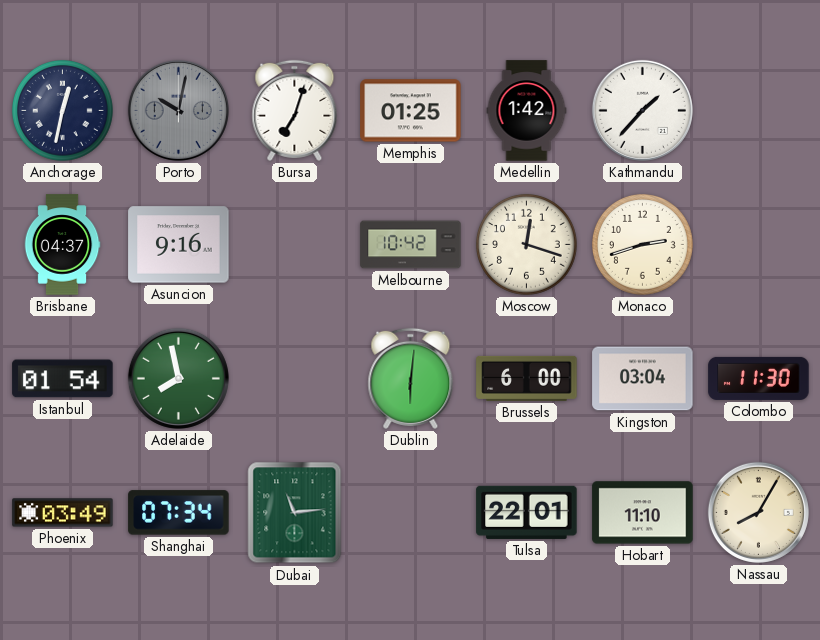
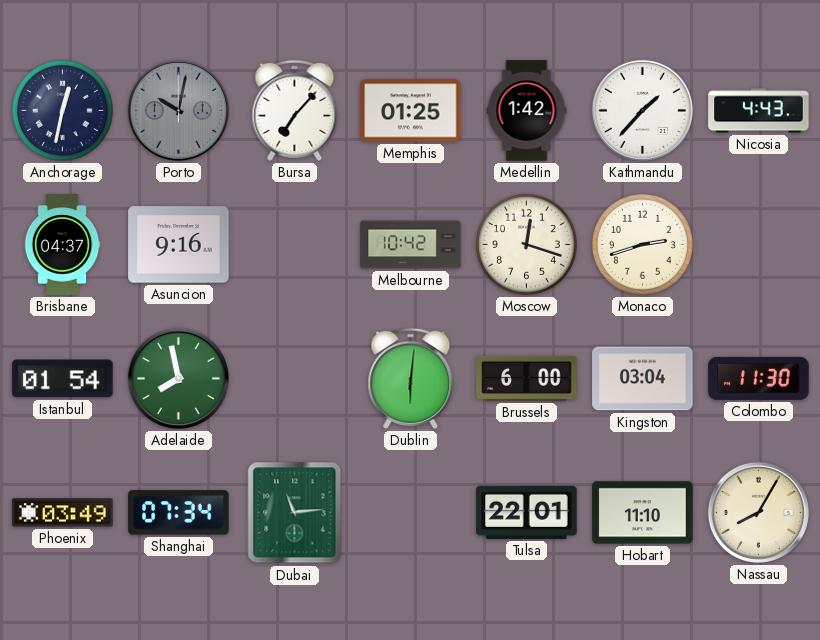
Bursa: 7:03 -> 7:07 (295, 110)
Nicosia: none -> 4:43 (759, 111)
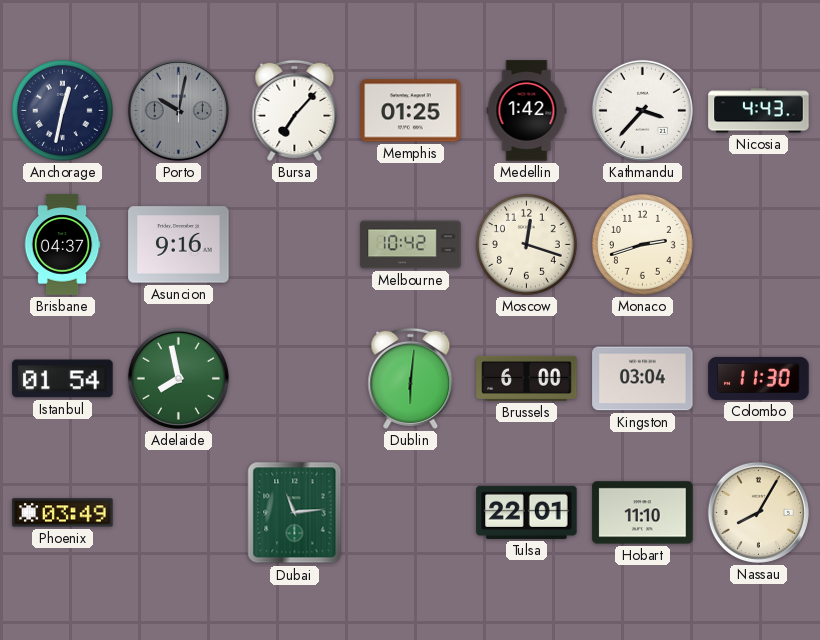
Kathmandu: 1:37 -> 3:37 (642, 110)
Shanghai: 07:34 -> none (179, 513)
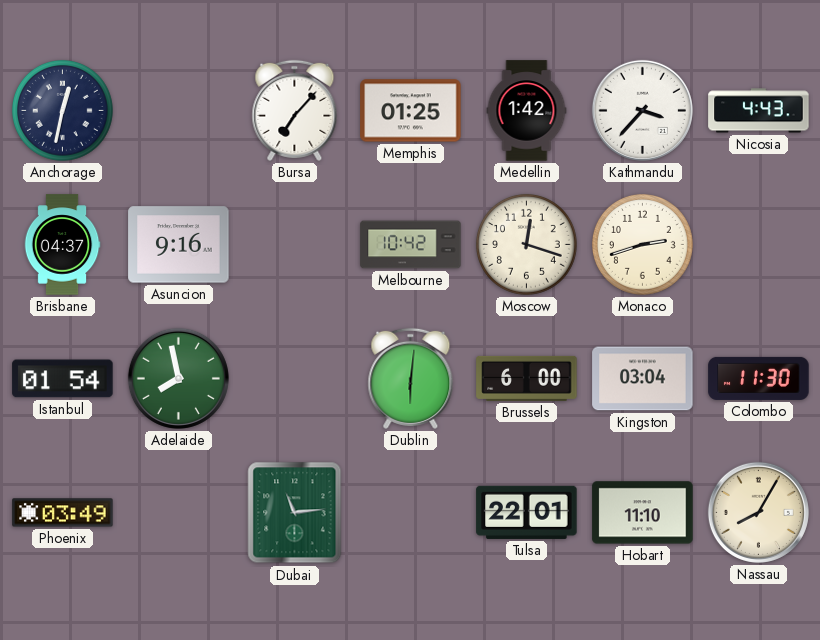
Porto: 10:02 -> none (178, 110)
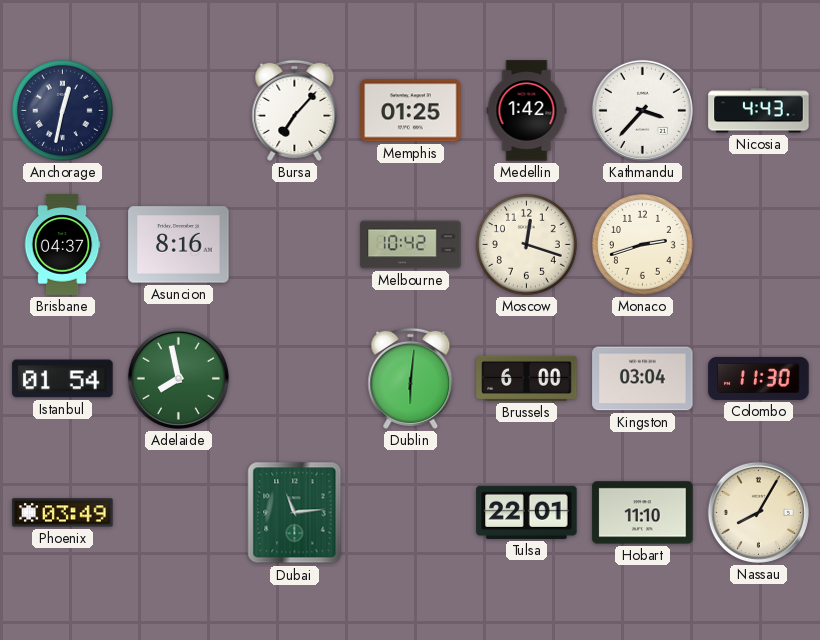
Asuncion: 9:16 -> 8:16 (179, 245)
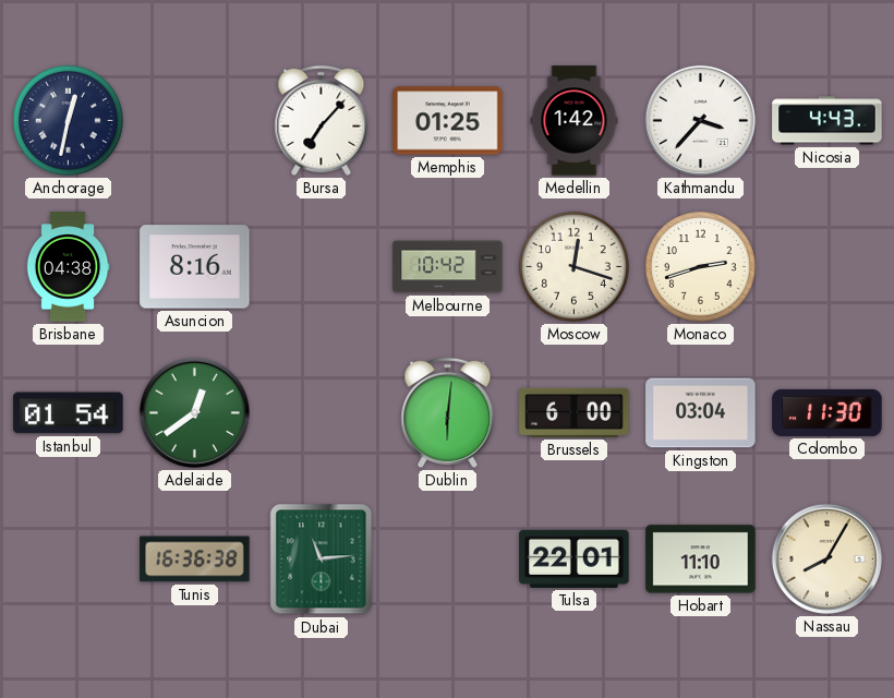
Brisbane: 04:37 -> 04:38 (68, 267)
Adelaide: 7:58 -> 12:39 (194, 412)
Phoenix: 03:49 -> none (63, 513)
Tunis: none -> 16:36 (195, 559)
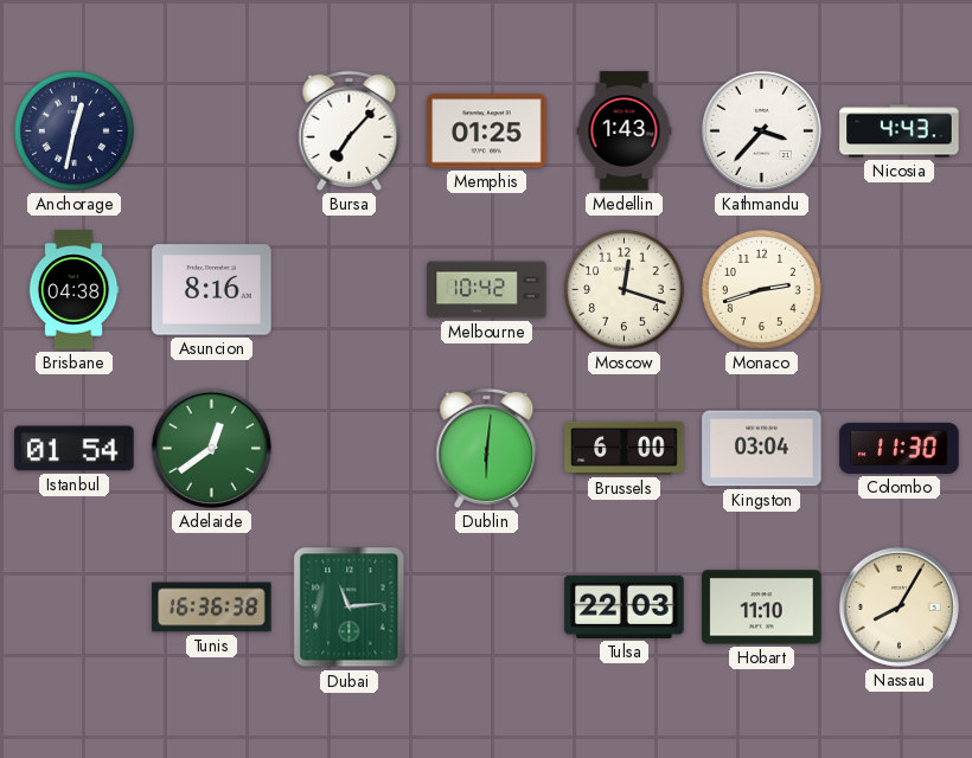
Medellin: 1:42 -> 1:43 (625, 131)
Tulsa: 22:01 -> 22:03 (625, 606)
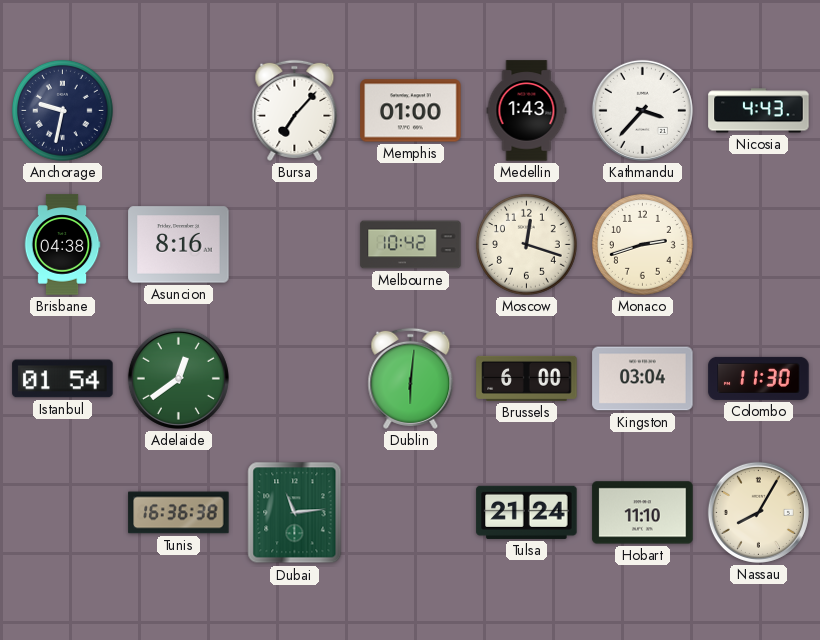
Anchorage: 12:32 -> 9:32 (62, 110)
Memphis: 01:25 -> 01:00 (411, 111)
Tulsa: 22:03 -> 21:24 (527, 512)
